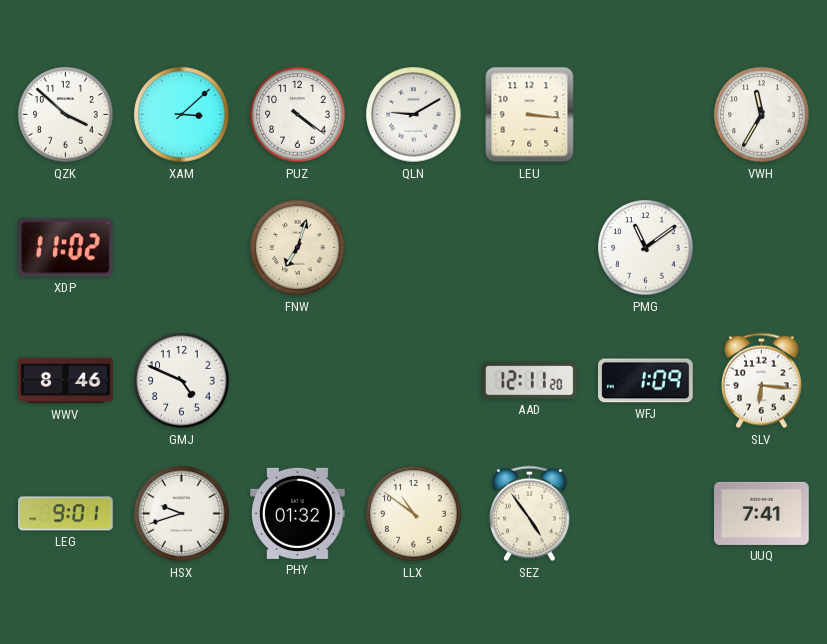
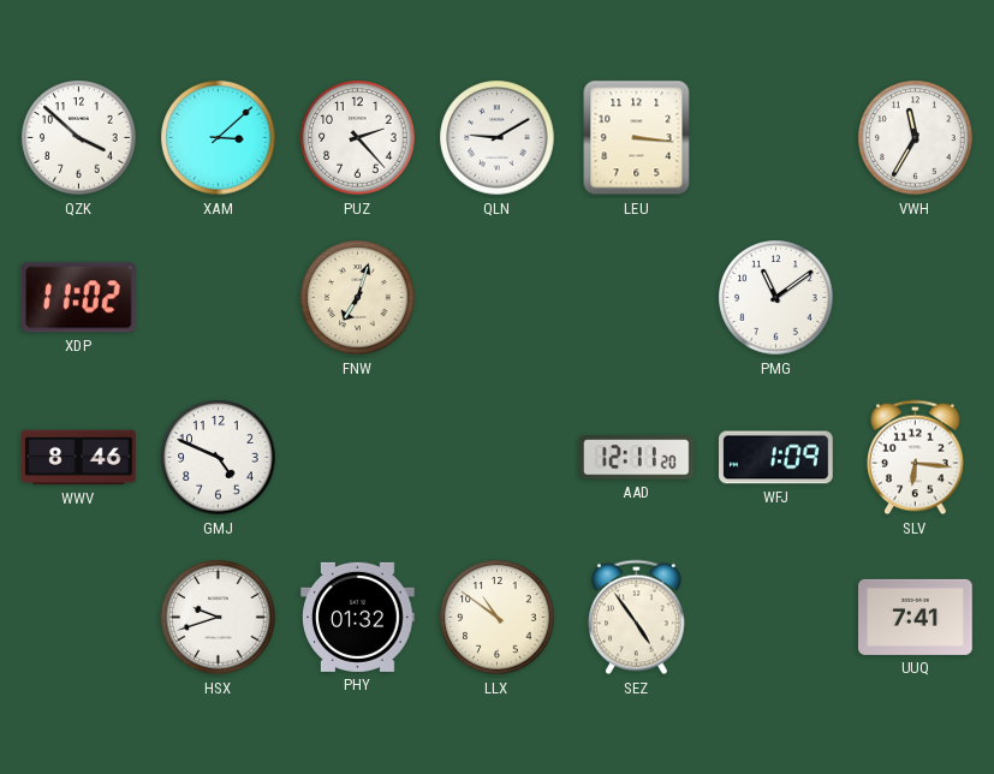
PUZ: 4:21 -> 2:23 (358, 138)
LEG: 9:01 -> none (66, 514)
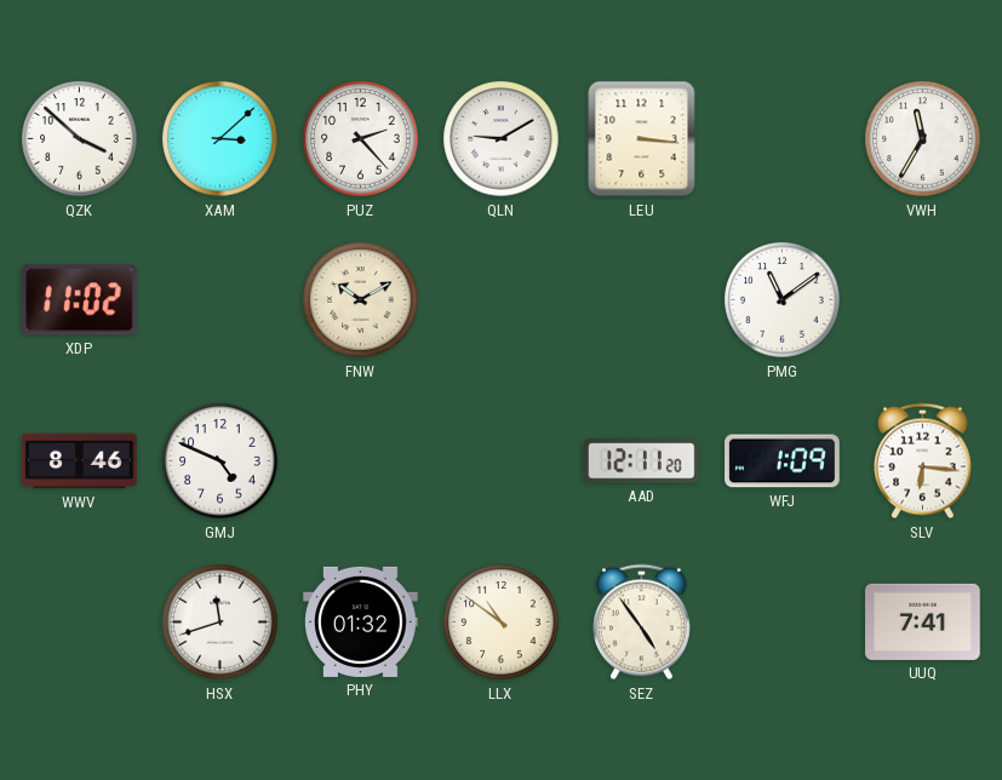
FNW: 7:03 -> 10:10 (361, 300)
HSX: 9:42 -> 11:42 (221, 623)
